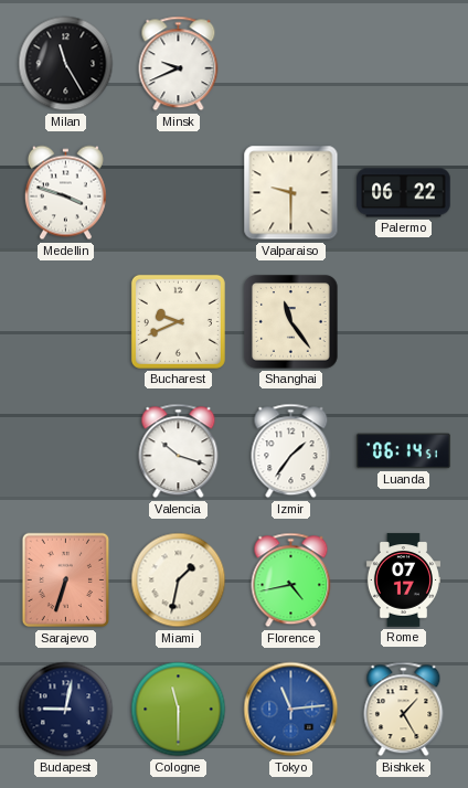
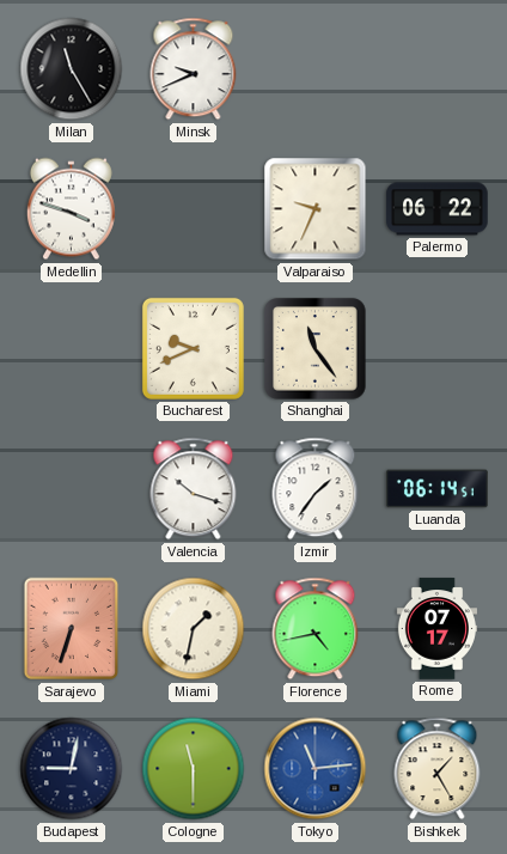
Valparaiso: 9:30 -> 9:34 (316, 209)
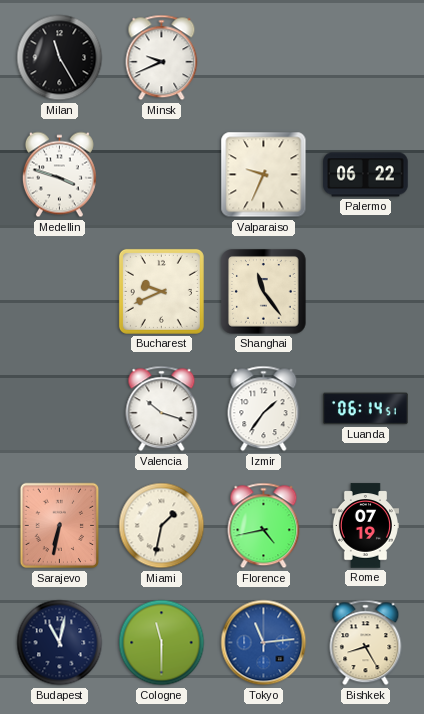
Sarajevo: 6:33 -> 6:32 (60, 526)
Rome: 07:17 -> 07:19 (365, 526)
Budapest: 9:02 -> 11:02 (60, 643)
Bishkek: 1:25 -> 8:25 (366, 643)
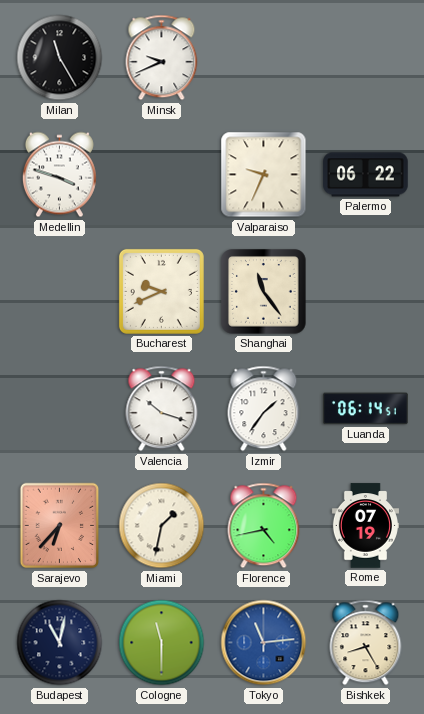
Sarajevo: 6:32 -> 6:37 (60, 526)
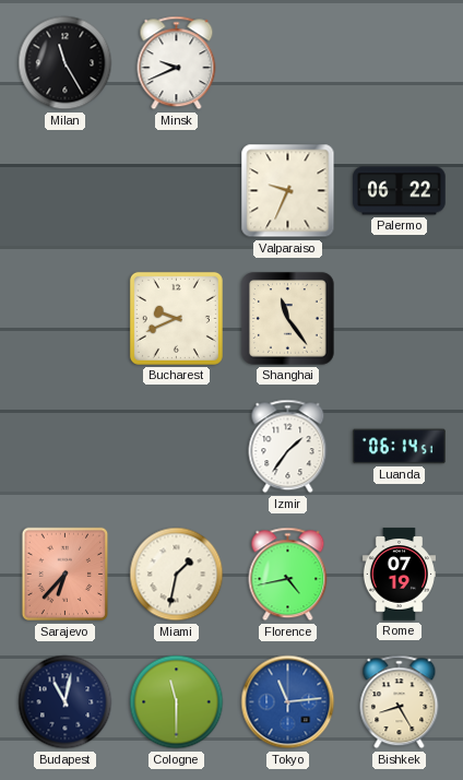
Medellin: 3:48 -> none (59, 175)
Valencia: 10:18 -> none (162, 409)
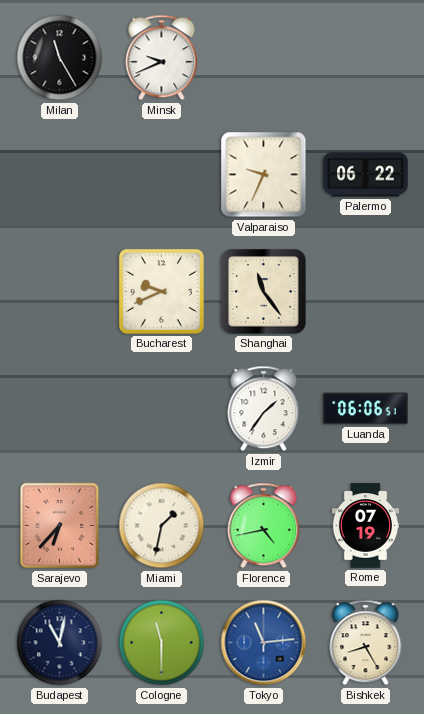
Luanda: 06:14 -> 06:06 (366, 409)
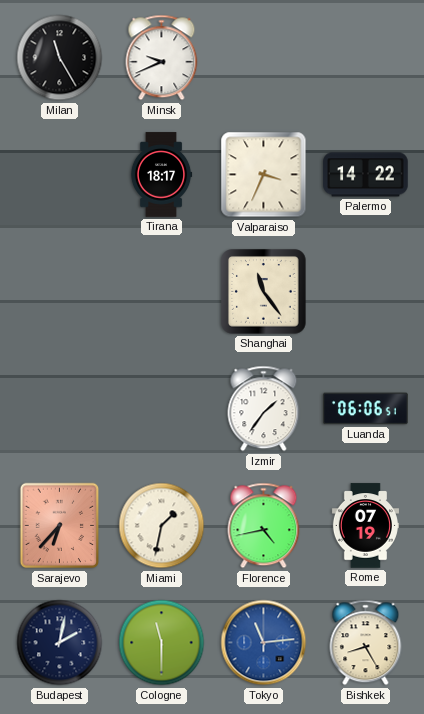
Tirana: none -> 18:17 (161, 175)
Valparaiso: 9:34 -> 3:34 (264, 175)
Palermo: 06:22 -> 14:22 (366, 175)
Bucharest: 9:41 -> none (161, 291)
Budapest: 11:02 -> 2:02 (60, 643)
